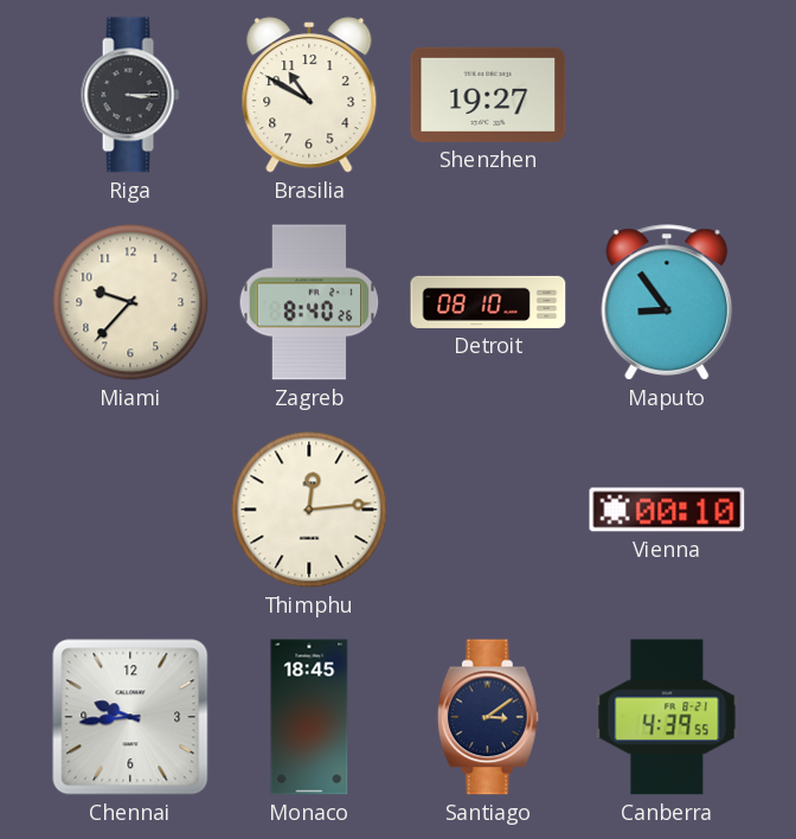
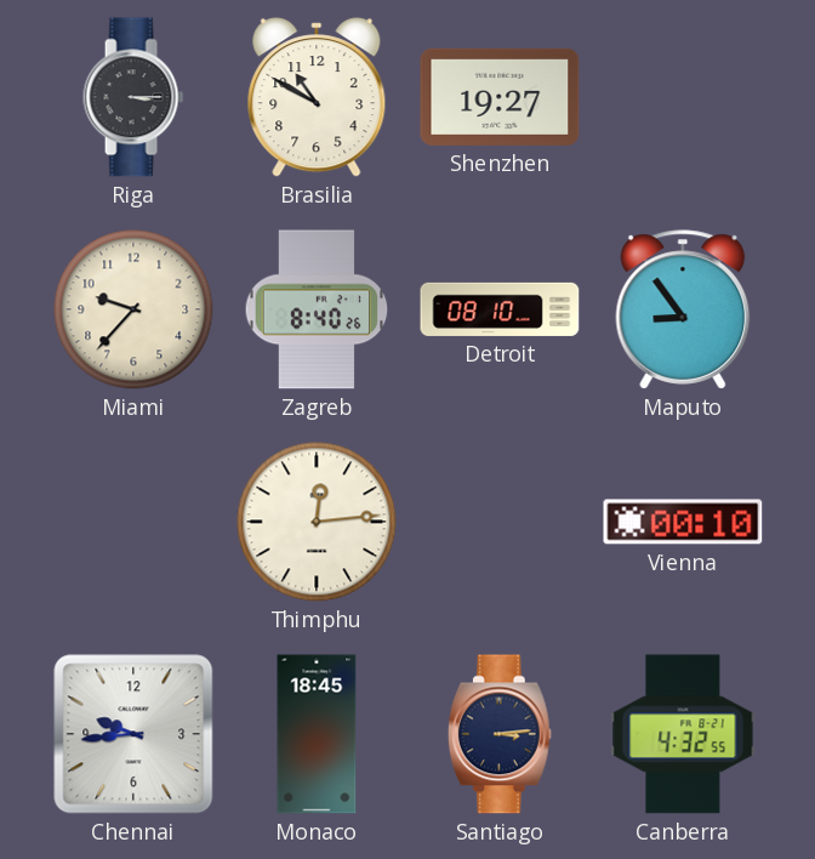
Santiago: 3:09 -> 3:14 (500, 734)
Canberra: 4:39 -> 4:32 (683, 734)
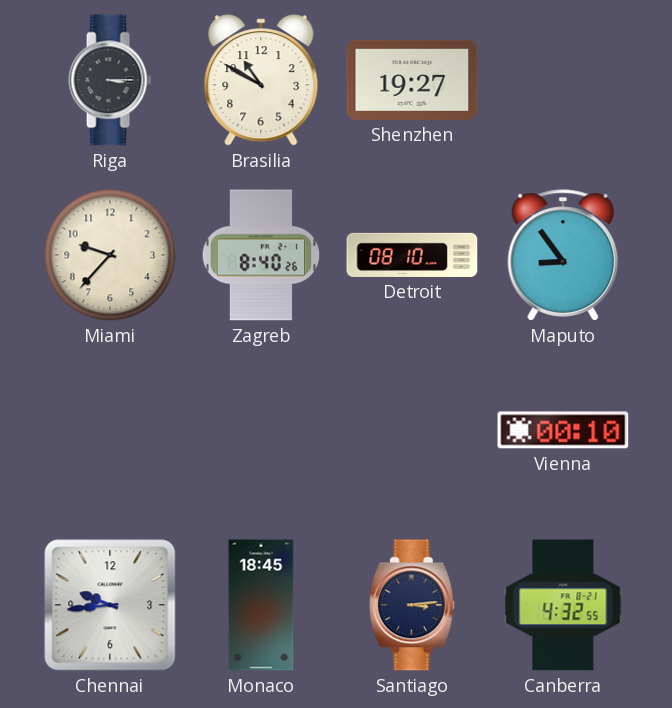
Thimphu: 12:14 -> none (317, 522)
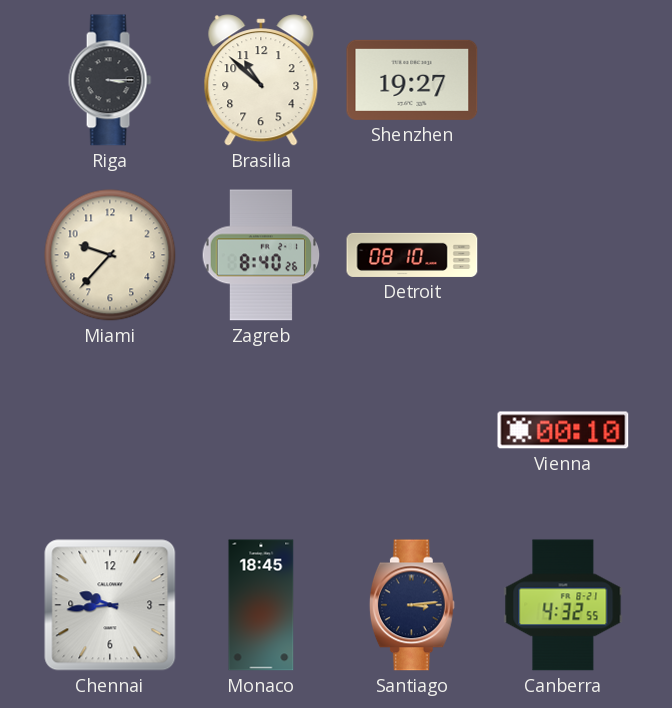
Brasilia: 10:50 -> 10:52 (261, 80)
Maputo: 8:54 -> none (563, 255)
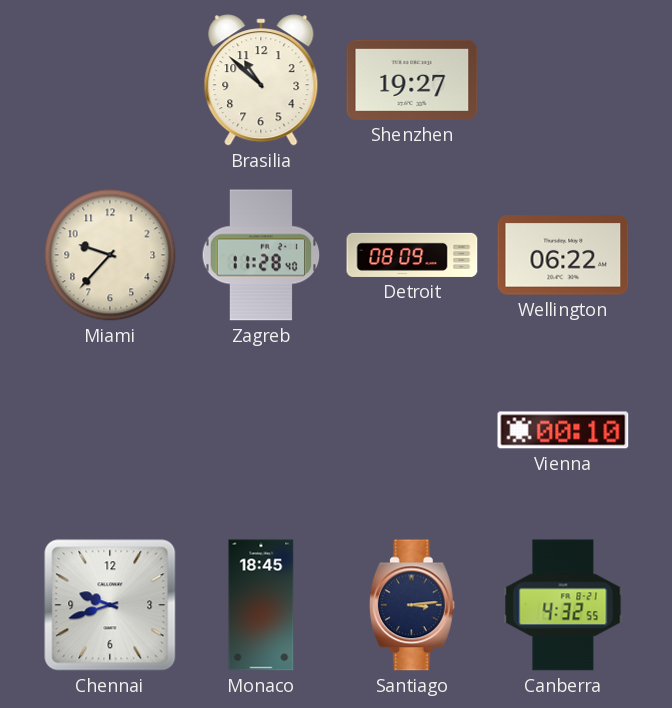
Riga: 3:15 -> none (110, 80)
Zagreb: 8:40 -> 11:28 (261, 255)
Detroit: 08:10 -> 08:09 (412, 255)
Wellington: none -> 06:22 (563, 255)
Chennai: 9:44 -> 9:42 (110, 605)
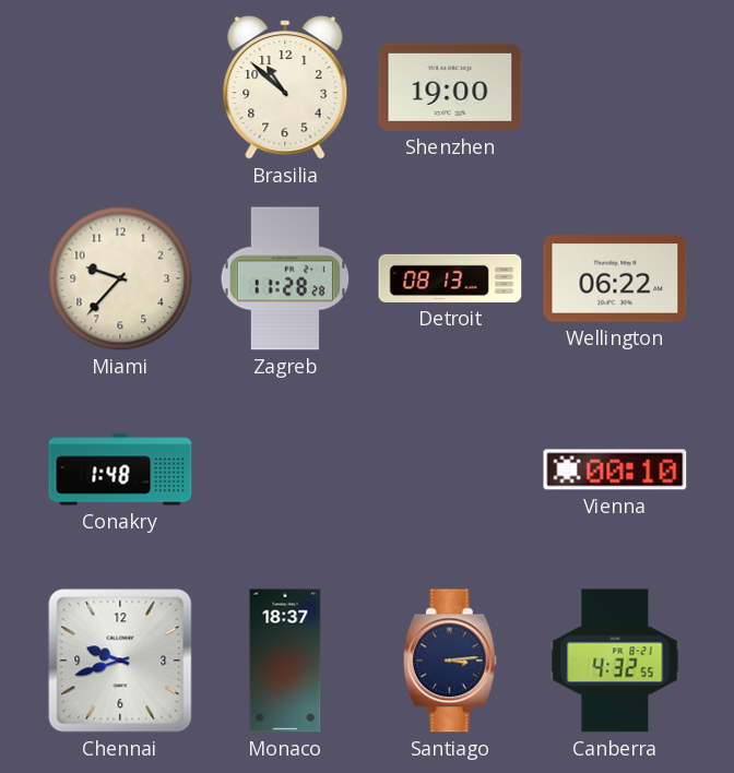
Shenzhen: 19:27 -> 19:00 (450, 87)
Zagreb: 11:28:40 -> 11:28:28 (285, 278)
Detroit: 08:09 -> 08:13 (450, 278)
Conakry: none -> 1:48 (120, 469)
Monaco: 18:45 -> 18:37 (285, 661)
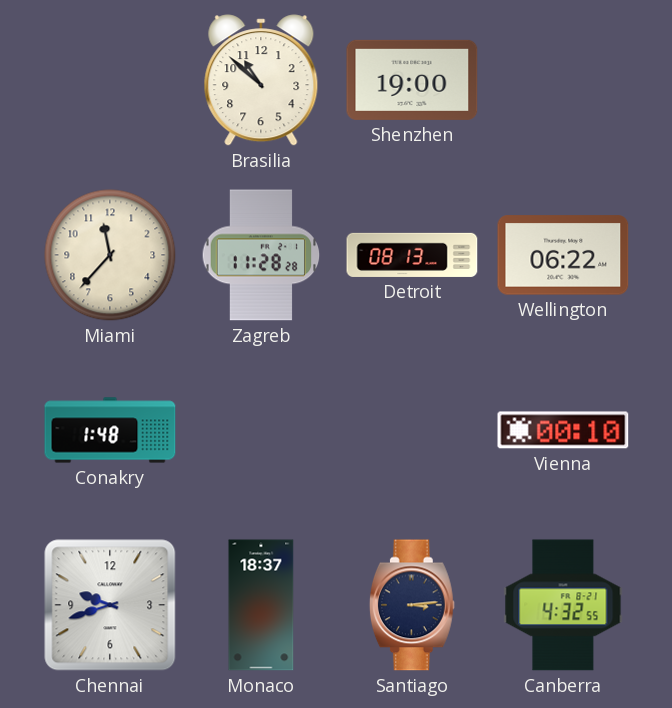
Miami: 9:37 -> 11:37 (110, 255)
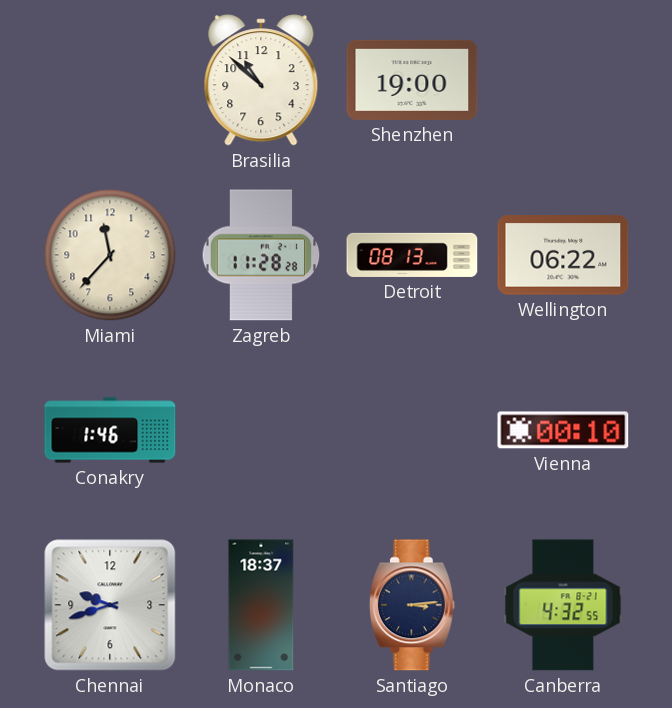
Conakry: 1:48 -> 1:46 (110, 430)
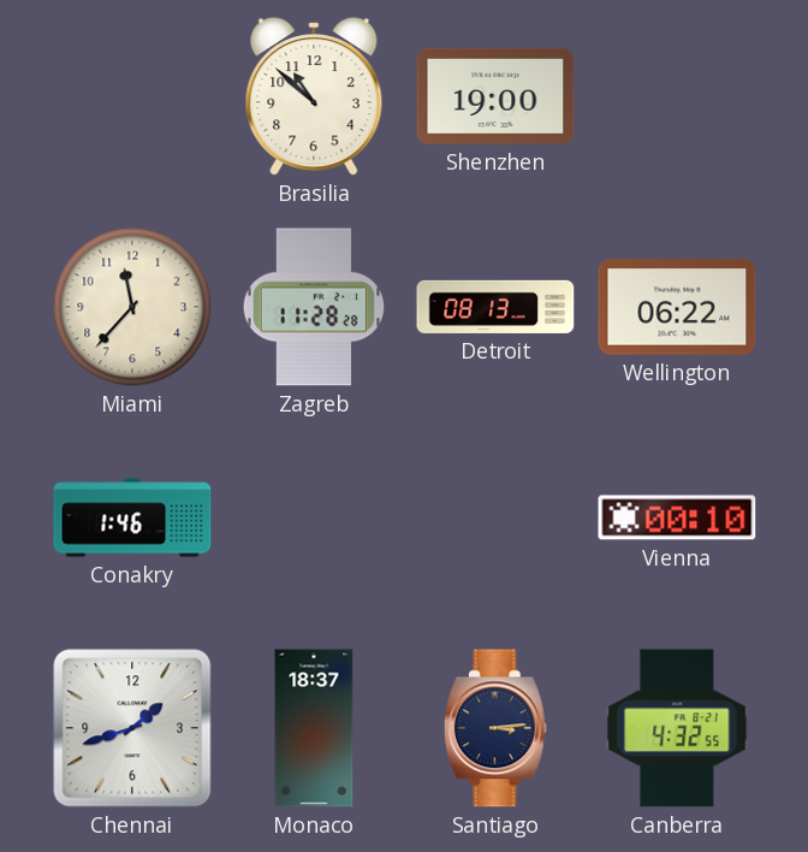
Chennai: 9:42 -> 1:42 (132, 728)
